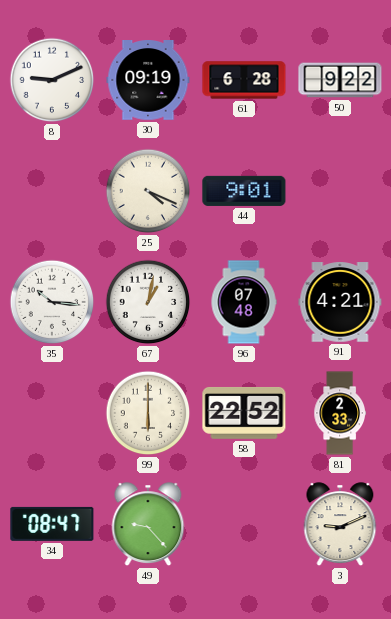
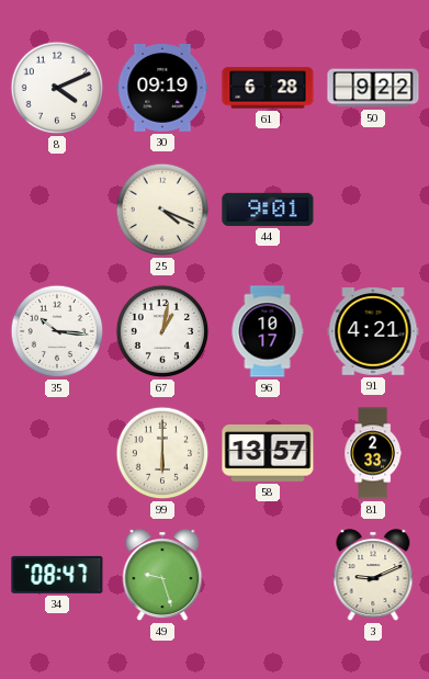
8: 9:11 -> 4:11 (57, 88)
96: 07:48 -> 10:17 (268, 331)
58: 22:52 -> 13:57 (268, 453)
49: 9:23 -> 9:27 (162, 576)
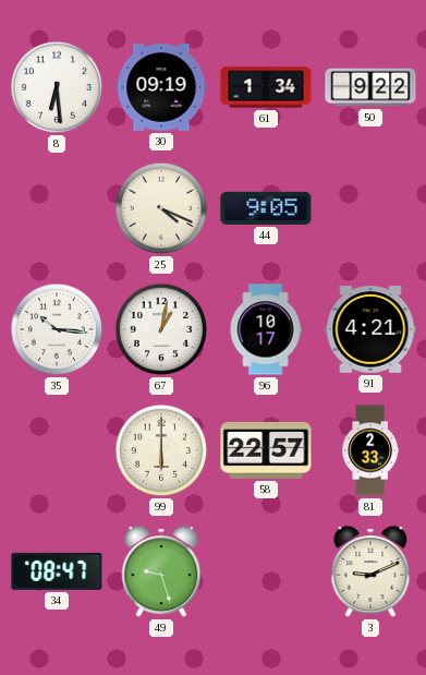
8: 4:11 -> 6:29 (57, 87)
61: 6:28 -> 1:34 (266, 87)
44: 9:01 -> 9:05 (266, 208)
58: 13:57 -> 22:57 (266, 450)
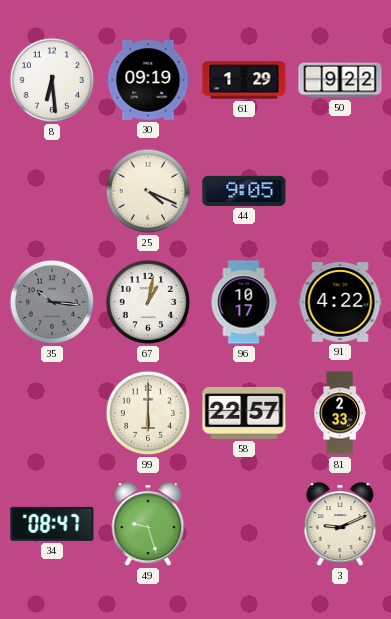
61: 1:34 -> 1:29 (244, 80)
35 dial: white -> grey (52, 302)
91: 4:21 -> 4:22 (340, 302)
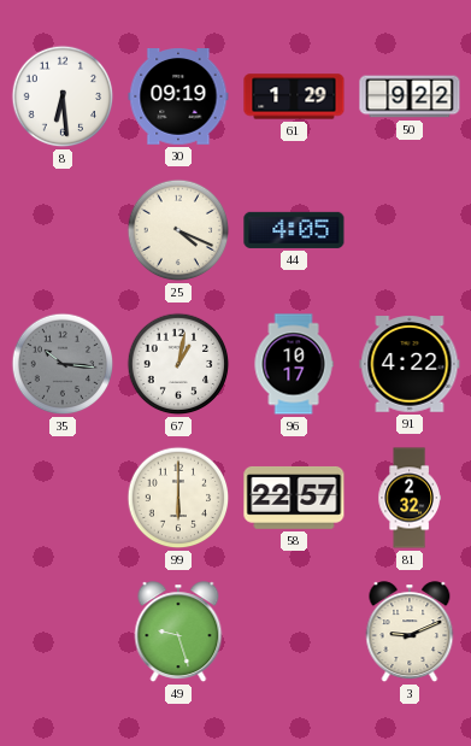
44: 9:05 -> 4:05 (294, 230)
81: 2:33 -> 2:32 (410, 498)
34: 08:47 -> none (52, 524)
